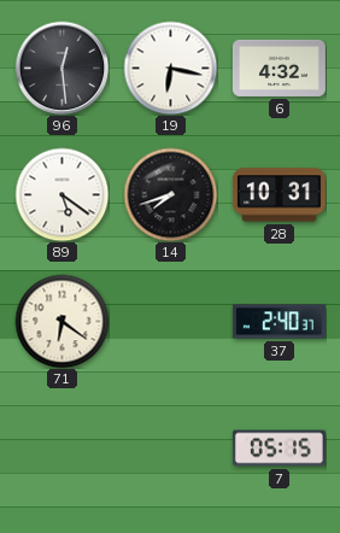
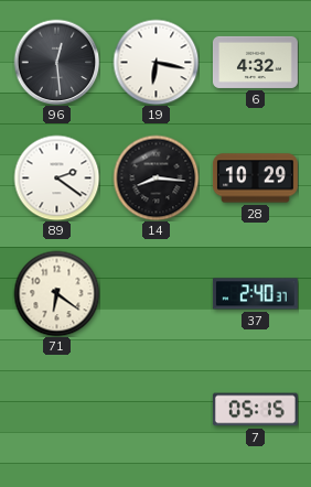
89: 5:21 -> 2:21 (56, 177)
14: 7:42 -> 8:16 (155, 177)
28: 10:31 -> 10:29 (255, 178)
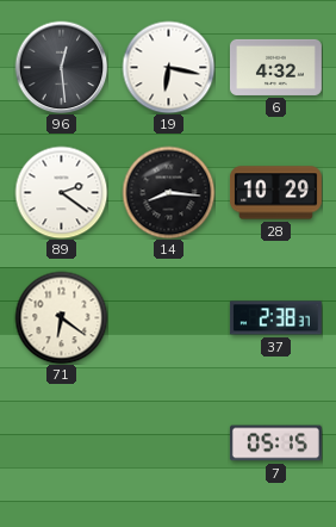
37: 2:40 -> 2:38 (275, 318)
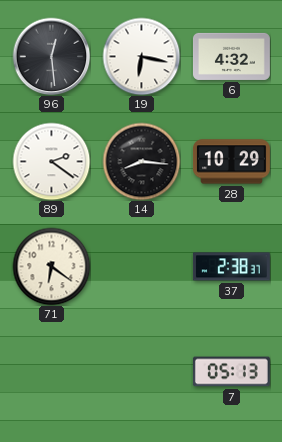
7: 05:15 -> 05:13 (231, 372)
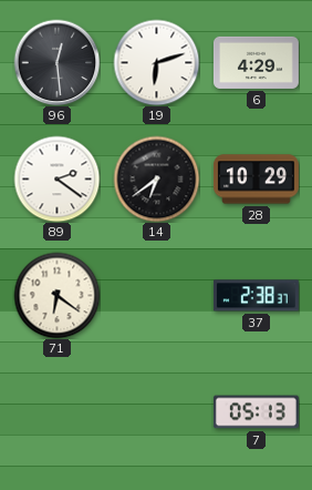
19: 6:17 -> 6:12 (156, 62)
6: 4:32 -> 4:29 (256, 62)
14: 8:16 -> 6:39 (156, 178)
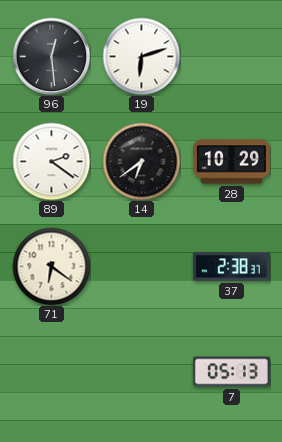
6: 4:29 -> none (256, 62)
